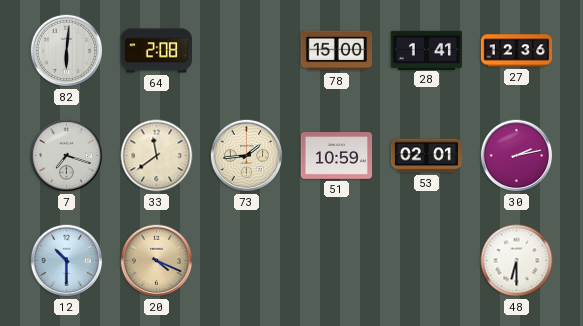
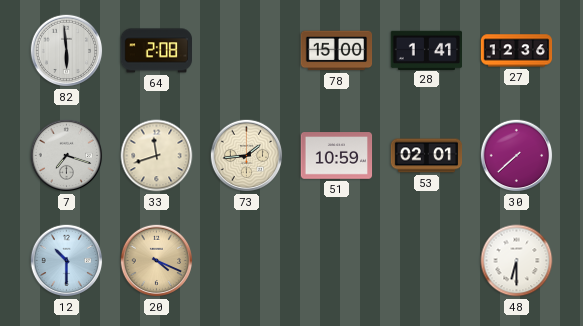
82: 6:01 -> 5:59 (67, 51)
33: 11:39 -> 11:42 (157, 156)
30: 2:13 -> 7:38 (517, 156)
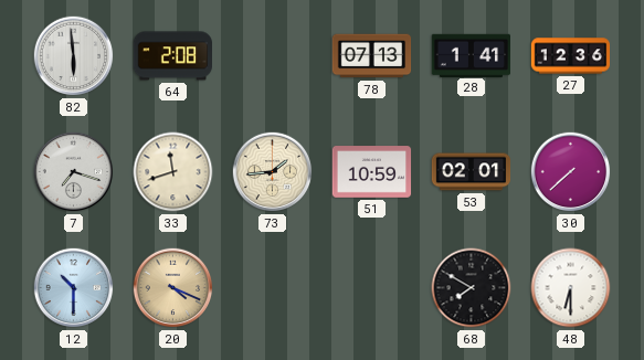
78: 15:00 -> 07:13 (372, 56)
68: none -> 7:50 (472, 288)
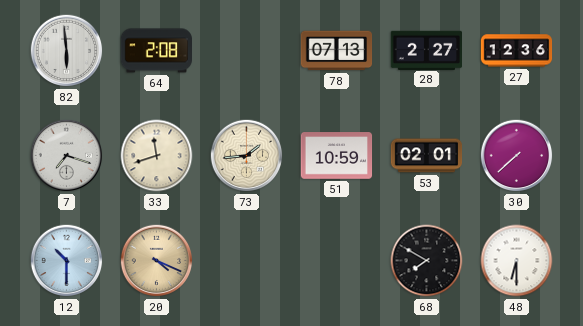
28: 1:41 -> 2:27 (426, 50)
